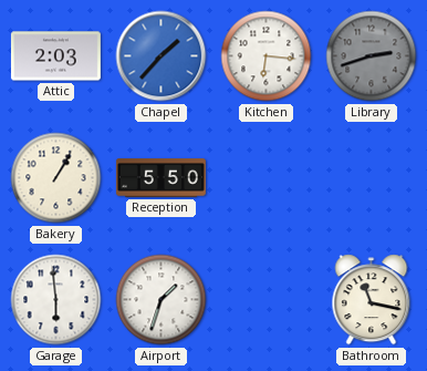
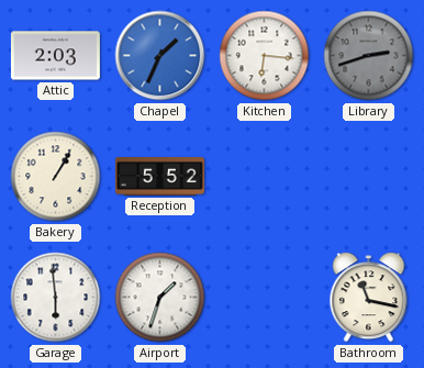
Chapel: 1:37 -> 1:34 (160, 56)
Reception: 5:50 -> 5:52 (159, 177)
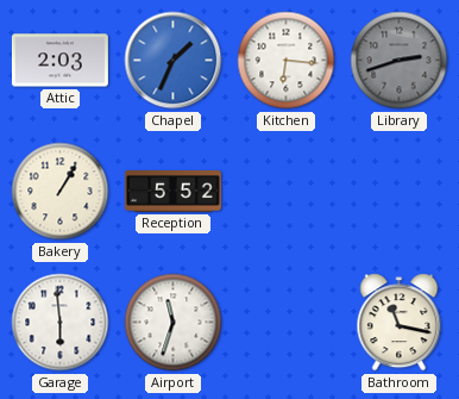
Airport: 1:33 -> 11:33 (174, 323)
